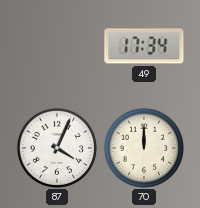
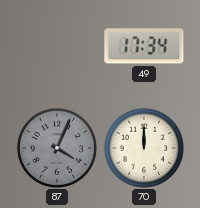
87 dial: white -> grey (57, 148)
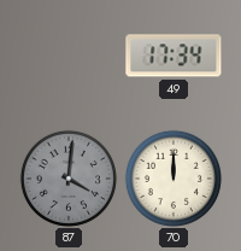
87: 4:04 -> 4:01 (69, 179)
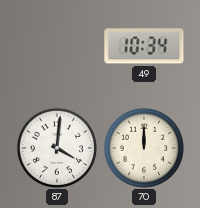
49: 17:34 -> 10:34 (144, 46)
87 dial: grey -> white (57, 148)
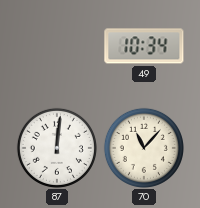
87: 4:01 -> 12:01 (57, 148)
70: 12:00 -> 11:07 (144, 148)
